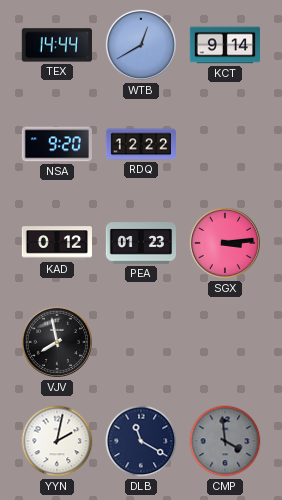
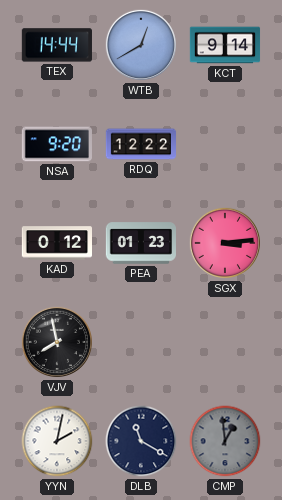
CMP: 3:59 -> 12:59 (225, 441)
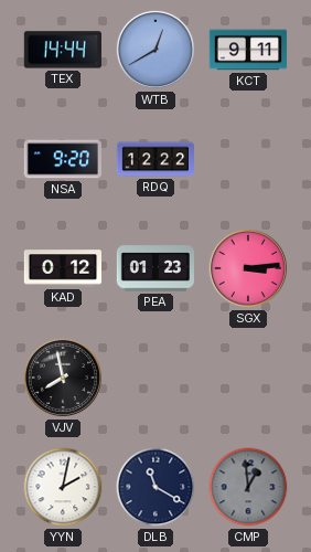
KCT: 9:14 -> 9:11 (248, 50)
